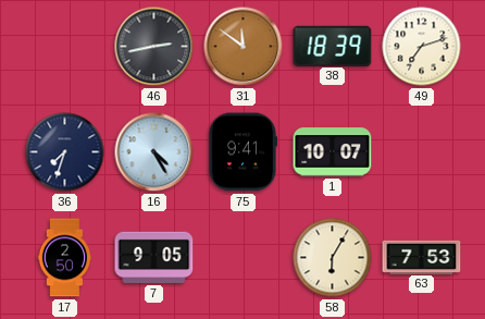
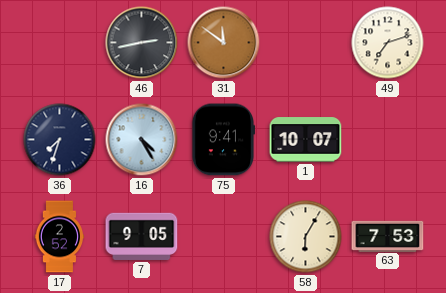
38: 18:39 -> none (333, 46)
17: 2:50 -> 2:52 (59, 237)
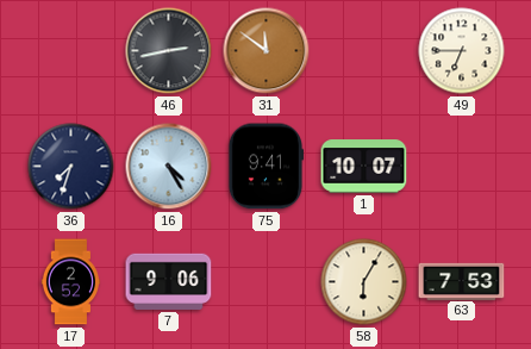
49: 7:12 -> 6:45 (462, 51)
7: 9:05 -> 9:06 (169, 281)
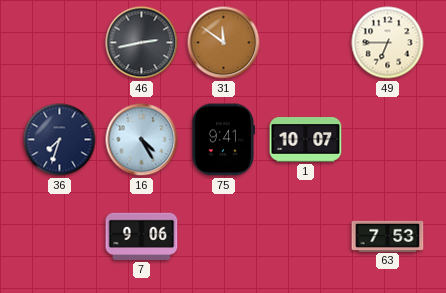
17: 2:52 -> none (70, 282)
58: 6:05 -> none (364, 282)
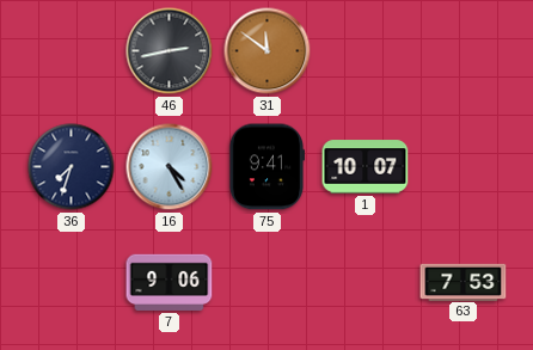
49: 6:45 -> none (388, 43)
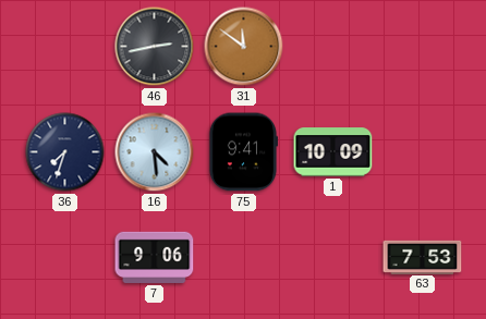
16: 4:25 -> 4:29 (155, 152)
1: 10:07 -> 10:09 (333, 152)
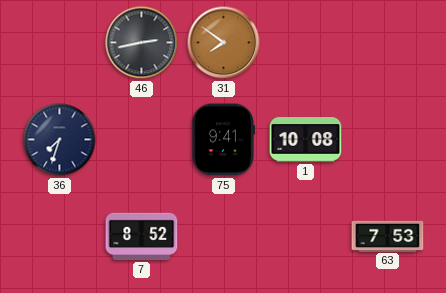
31: 11:51 -> 7:51 (224, 43)
16: 4:29 -> none (155, 152)
1: 10:09 -> 10:08 (306, 140)
7: 9:06 -> 8:52 (142, 236)
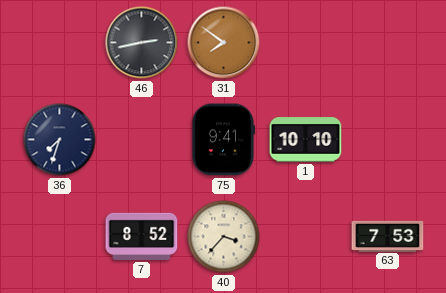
1: 10:08 -> 10:10 (306, 140)
40: none -> 3:37 (224, 237)
